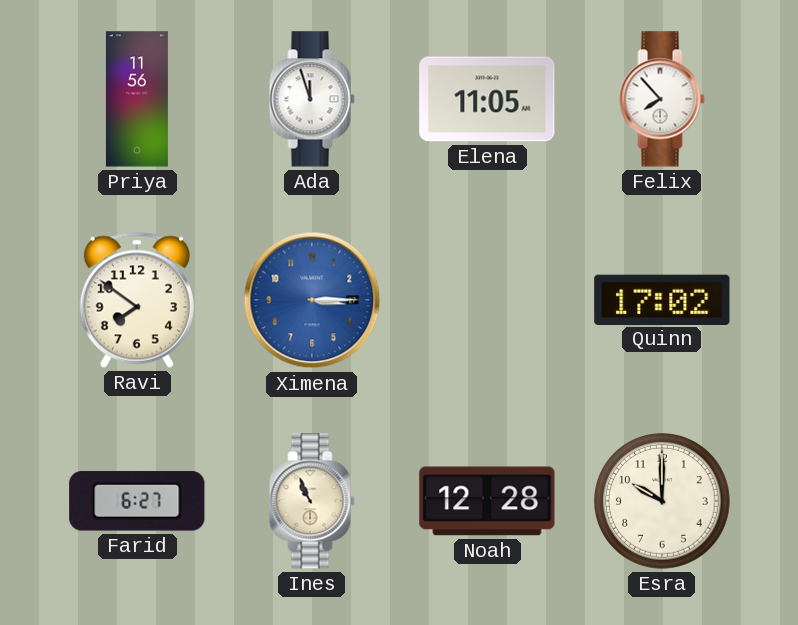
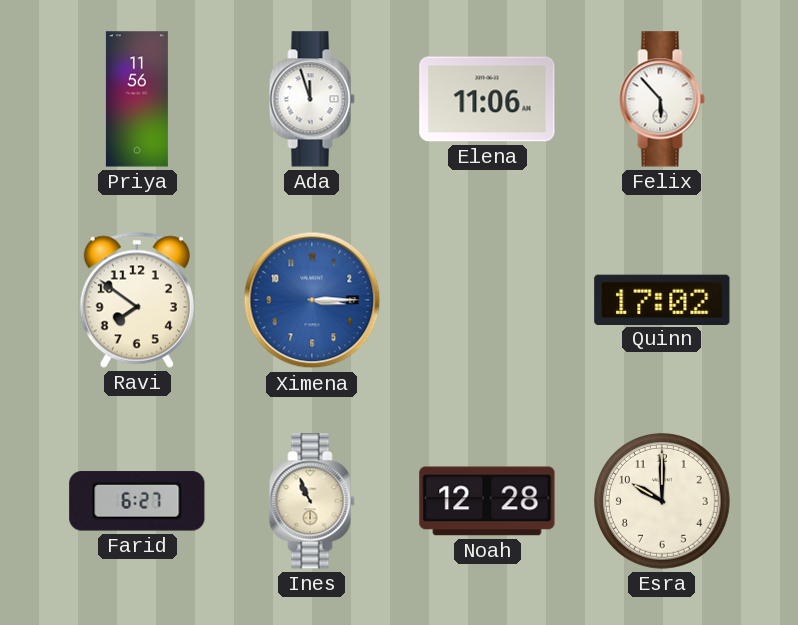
Elena: 11:05 -> 11:06 (487, 99)
Felix: 7:53 -> 5:53 (662, 99)
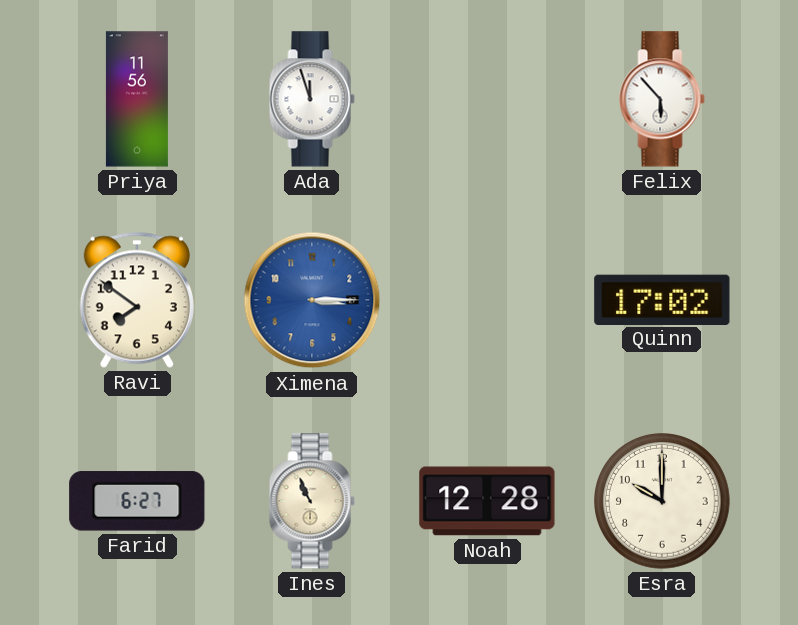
Elena: 11:06 -> none (487, 99)
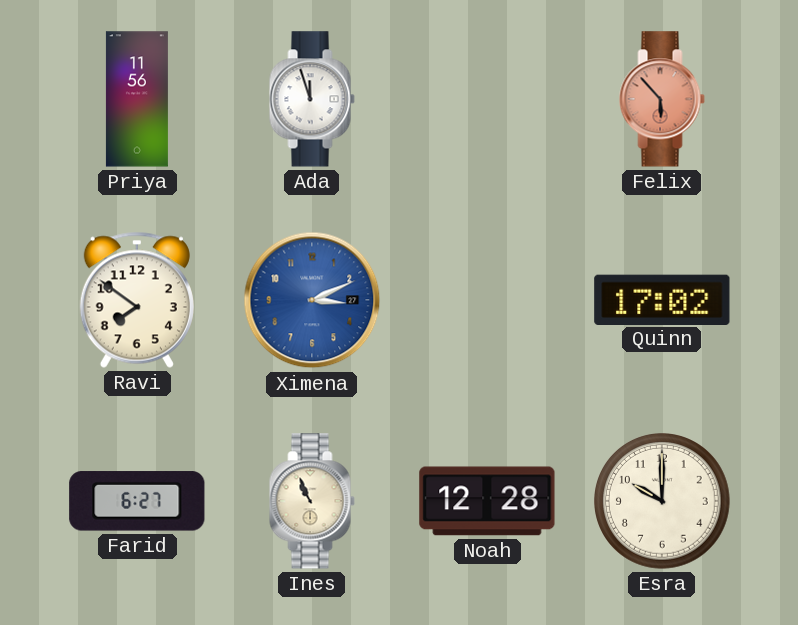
Felix dial: white -> salmon (662, 99)
Ximena: 3:15 -> 3:11 (312, 300)
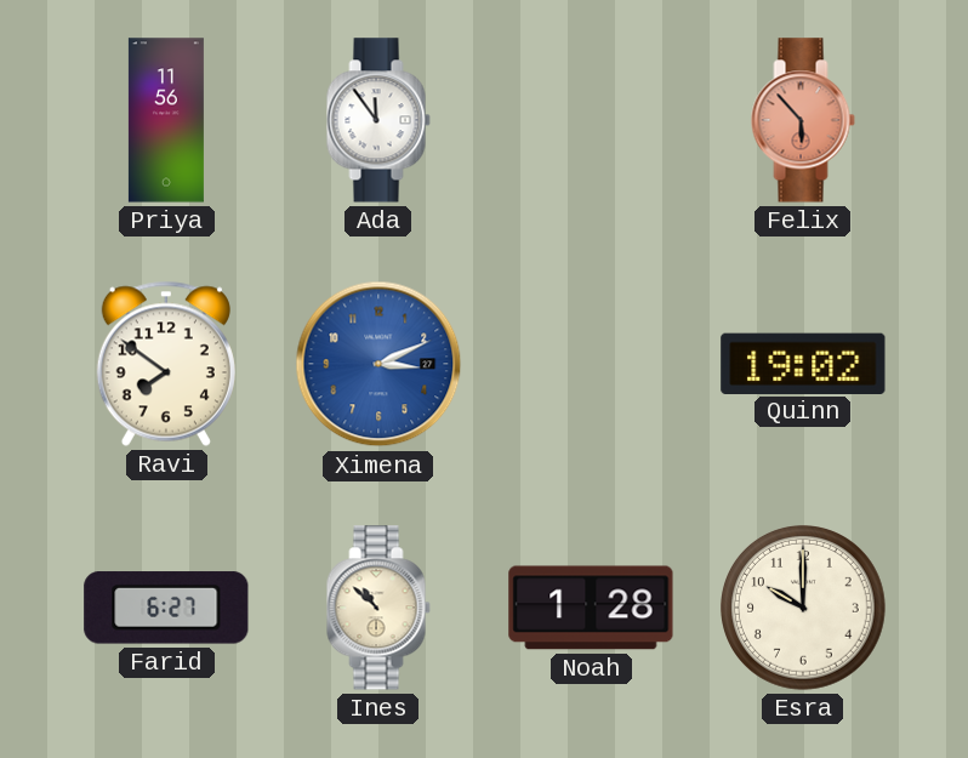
Ada: 11:57 -> 11:54 (378, 120)
Quinn: 17:02 -> 19:02 (803, 363)
Ines: 10:56 -> 10:52 (378, 608)
Noah: 12:28 -> 1:28 (591, 608)
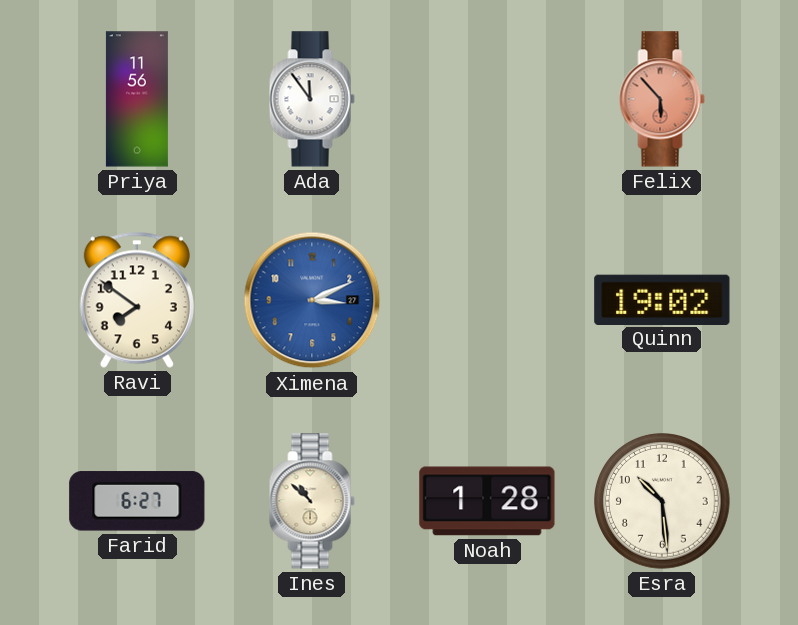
Esra: 10:00 -> 10:29 (663, 502)
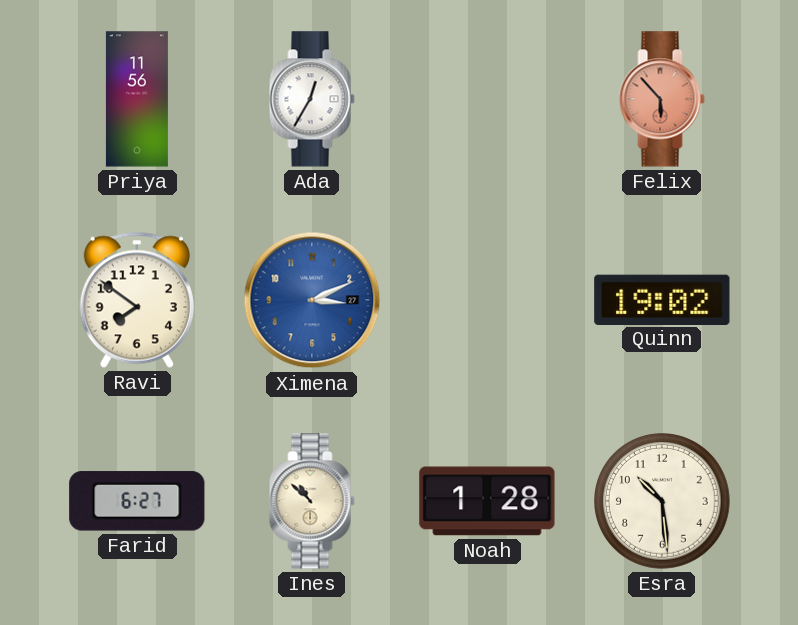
Ada: 11:54 -> 12:35 (312, 99)
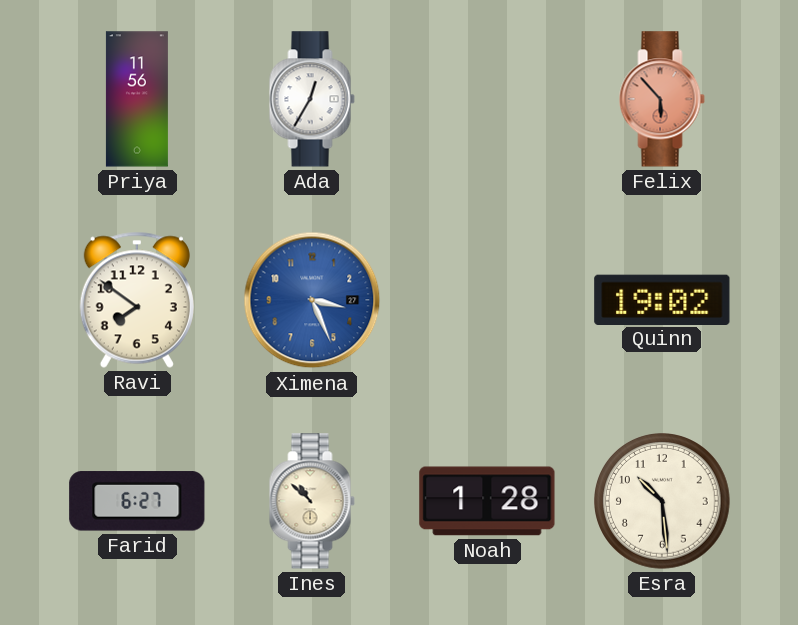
Ximena: 3:11 -> 3:26 (312, 300)
